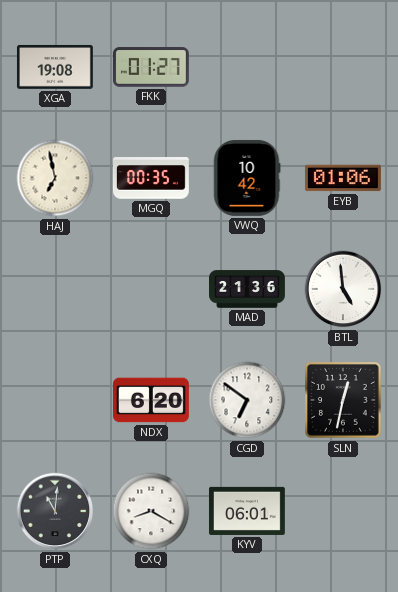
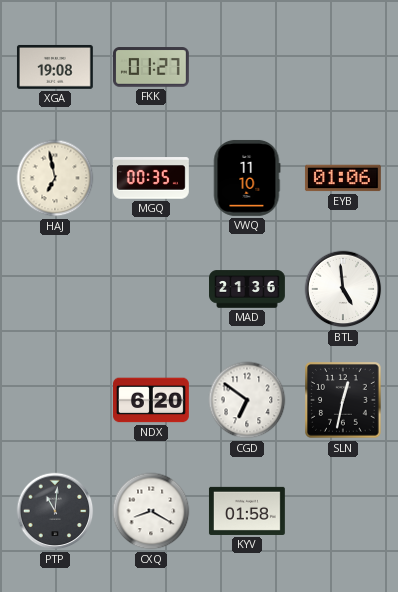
VWQ: 10:42 -> 11:10 (247, 178)
KYV: 06:01 -> 01:58 (247, 511)
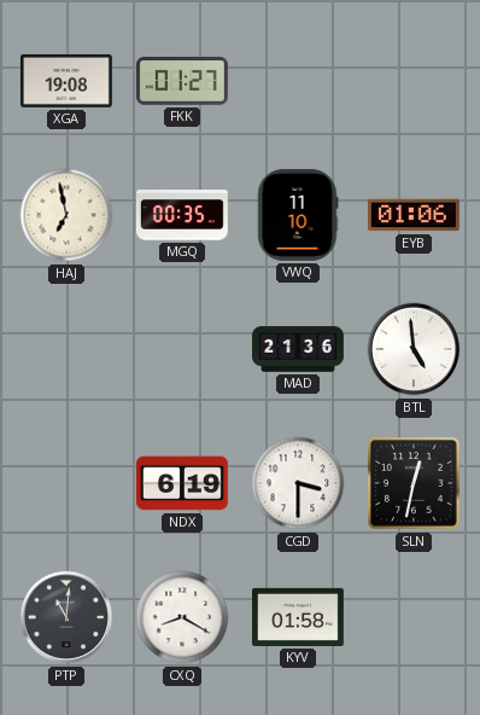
NDX: 6:20 -> 6:19 (183, 483)
CGD: 6:51 -> 3:30 (298, 483)
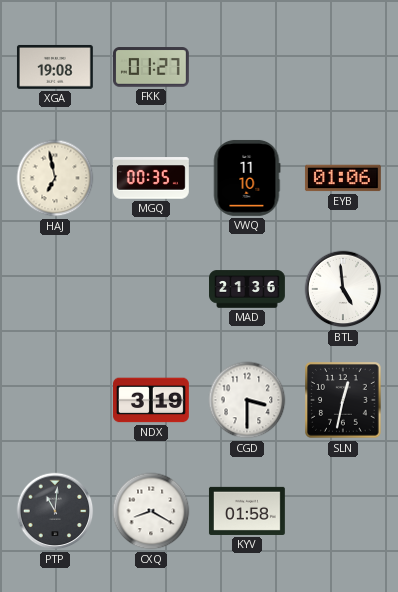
NDX: 6:19 -> 3:19 (152, 400)
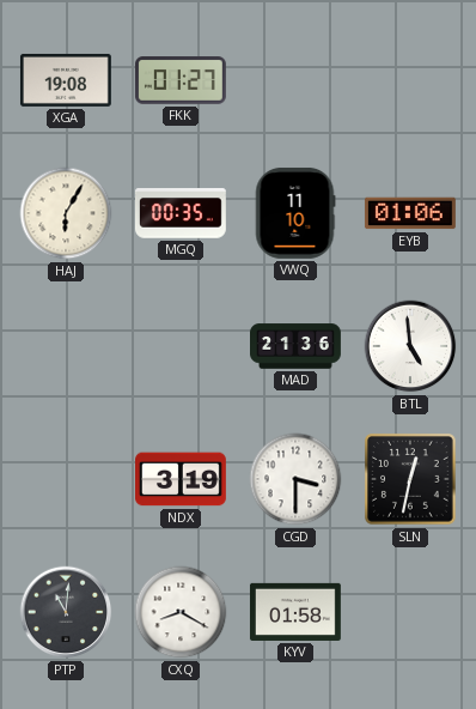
HAJ: 6:58 -> 6:05 (66, 213)
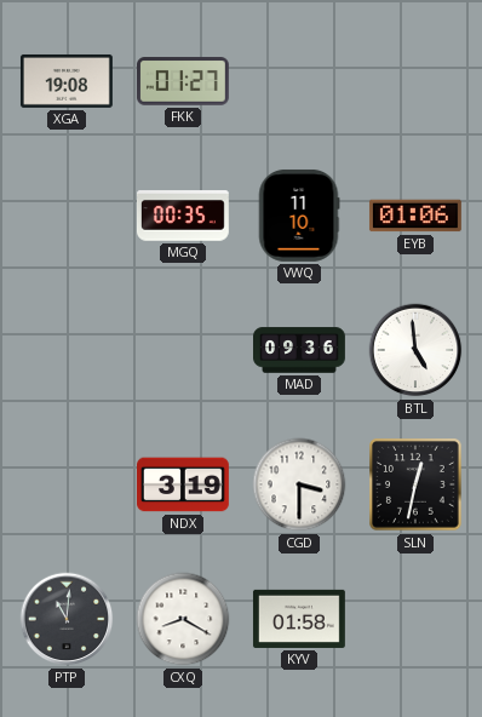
HAJ: 6:05 -> none (66, 213)
MAD: 21:36 -> 09:36 (300, 350)
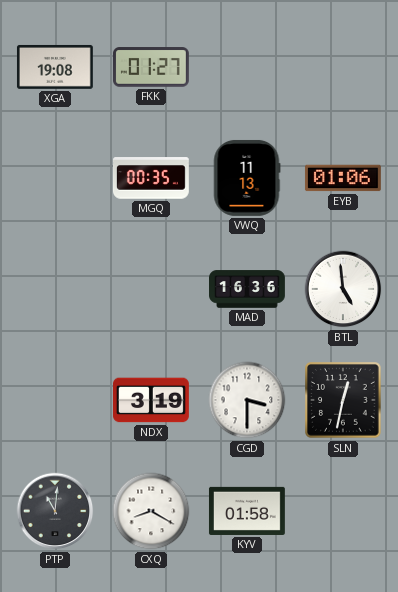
VWQ: 11:10 -> 11:13 (247, 178)
MAD: 09:36 -> 16:36 (248, 289)
